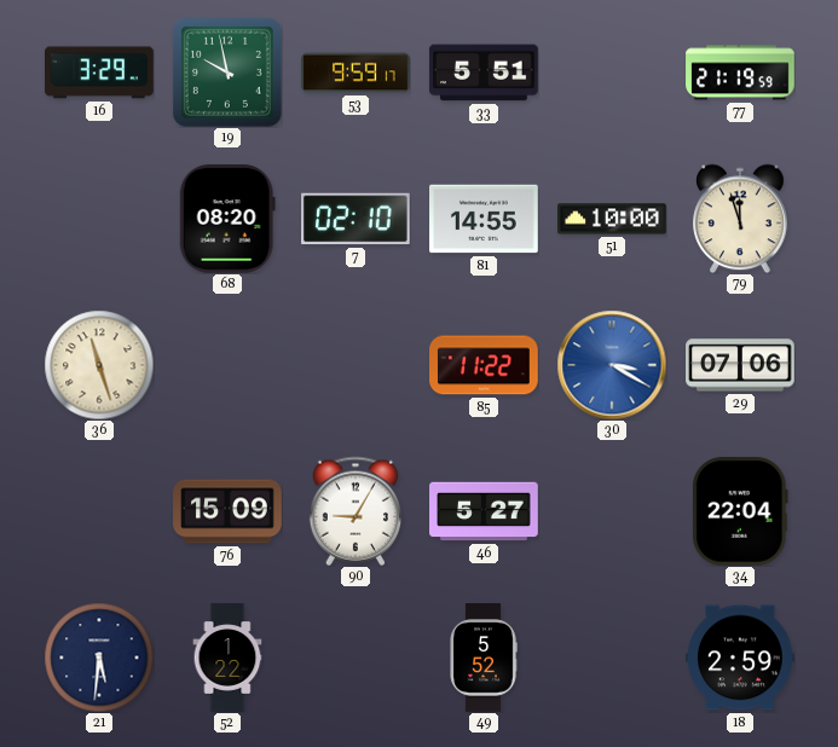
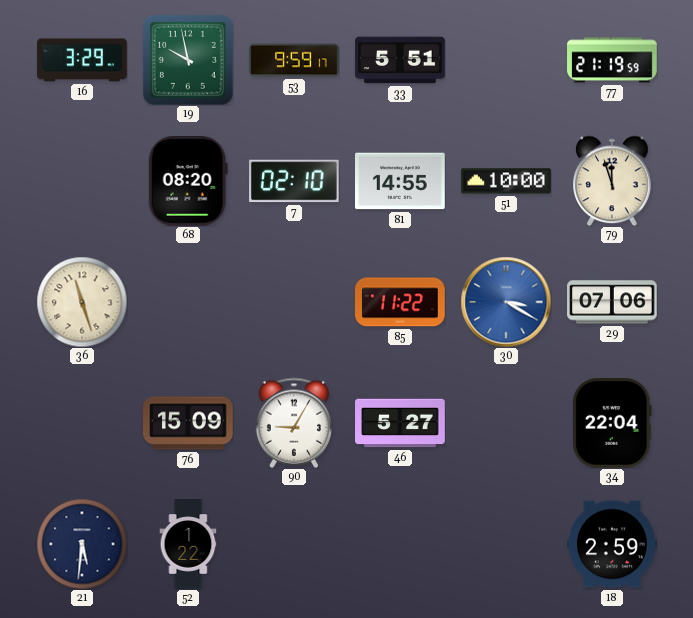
49: 5:52 -> none (484, 658)
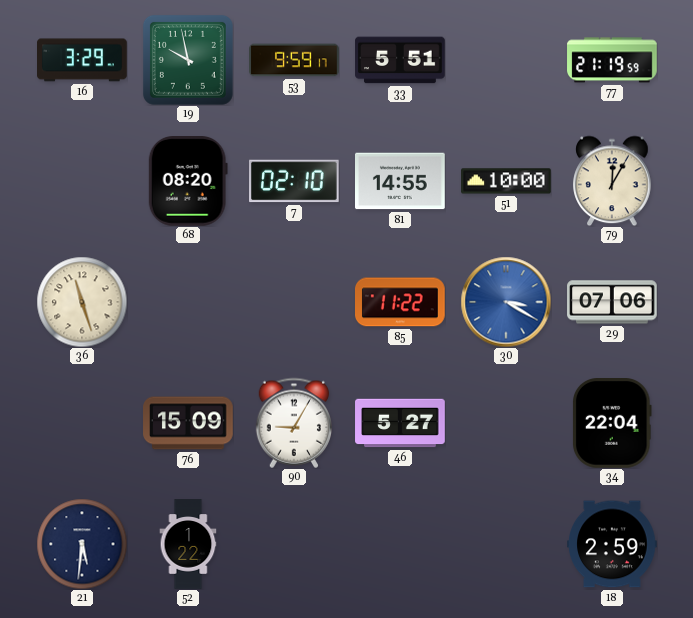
79: 11:57 -> 12:05 (612, 181)
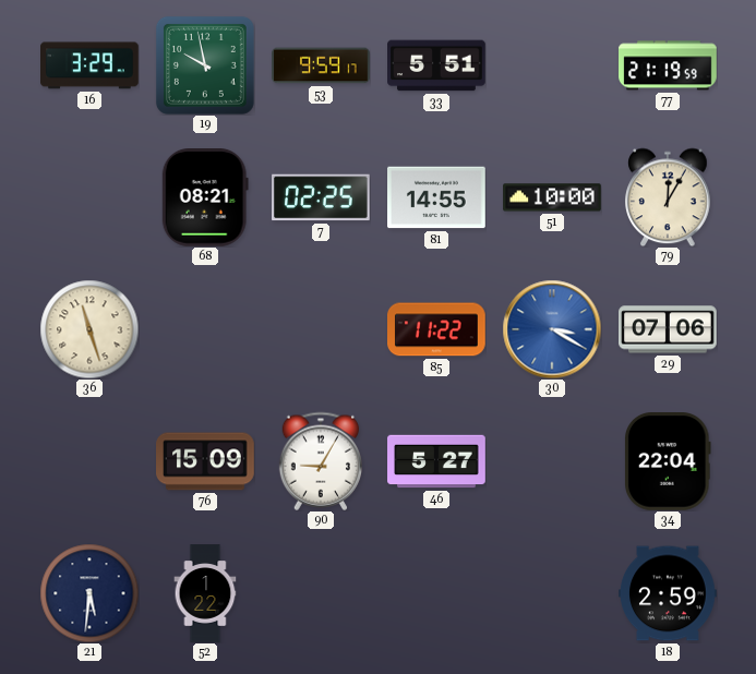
68: 08:20 -> 08:21 (205, 198)
7: 02:10 -> 02:25 (322, 197)
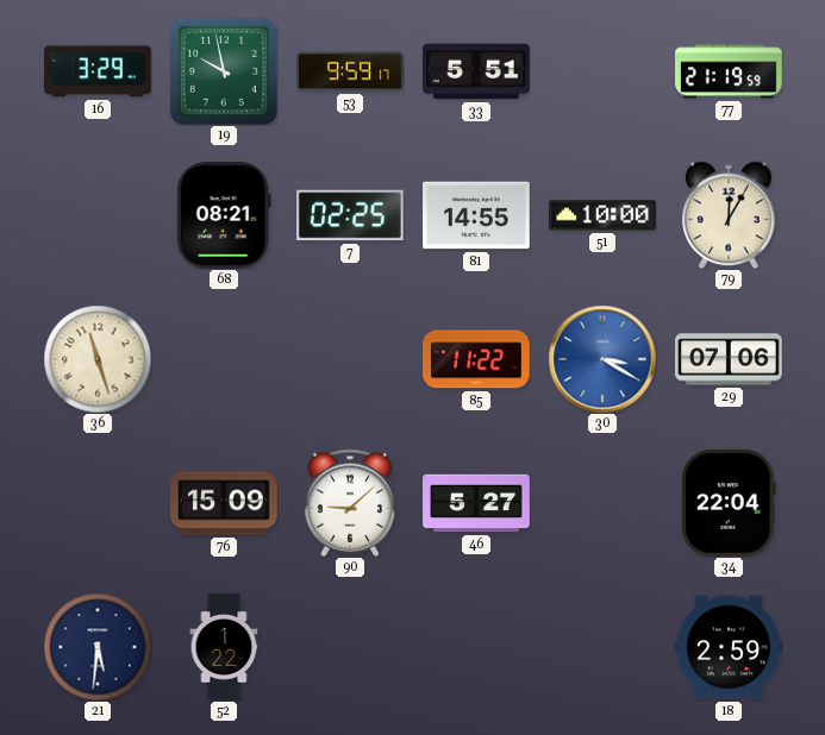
90: 9:05 -> 9:08 (349, 503)
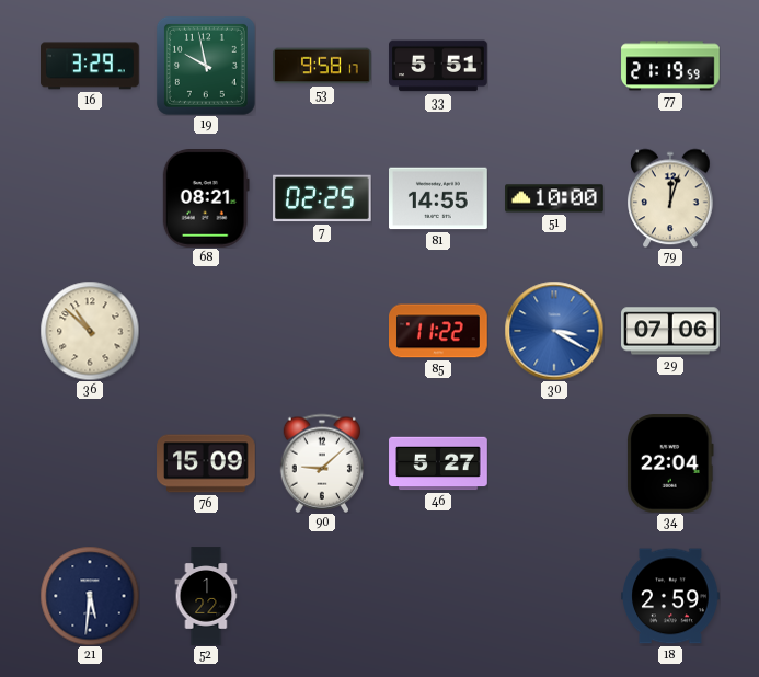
53: 9:59 -> 9:58 (322, 66)
79: 12:05 -> 12:03 (670, 198)
36: 11:27 -> 10:52 (90, 331)
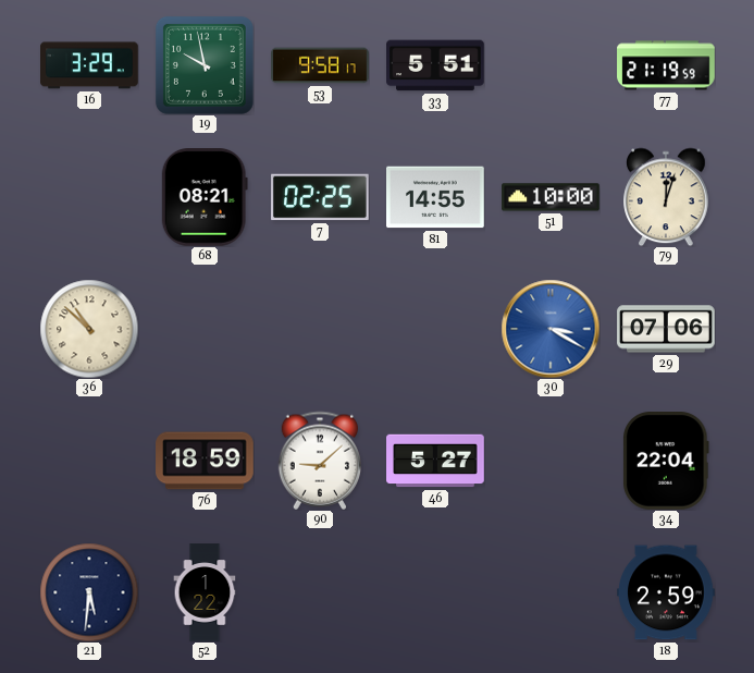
85: 11:22 -> none (439, 331)
76: 15:09 -> 18:59 (205, 461)
